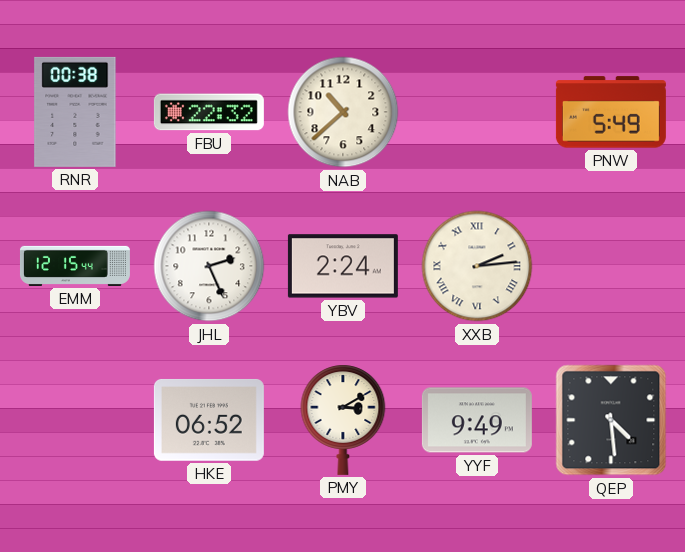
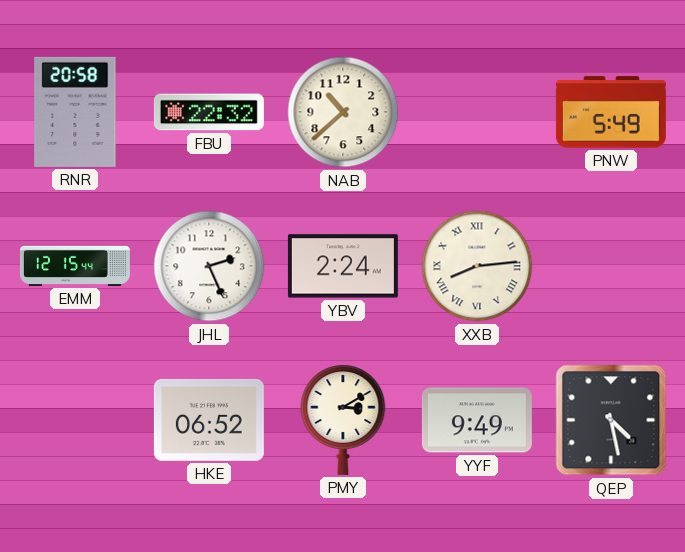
RNR: 00:38 -> 20:58 (75, 112)
XXB: 2:14 -> 8:14 (477, 266)
QEP: 4:29 -> 4:28 (611, 420)
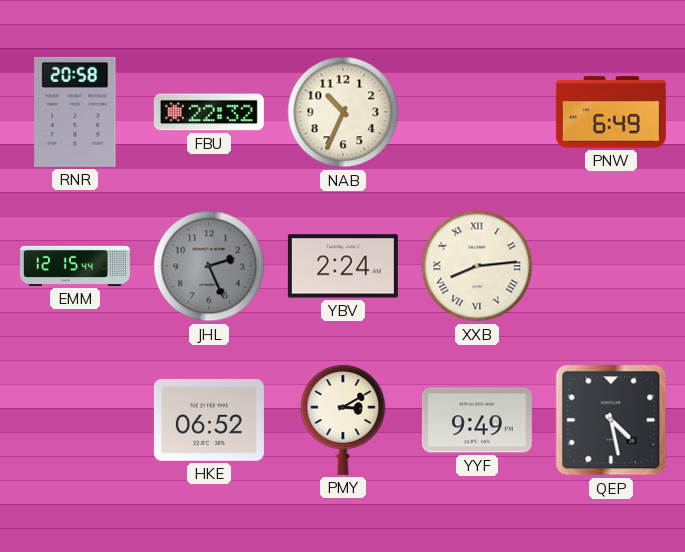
NAB: 10:38 -> 10:34 (343, 112)
PNW: 5:49 -> 6:49 (611, 112)
JHL dial: white -> grey (209, 266)
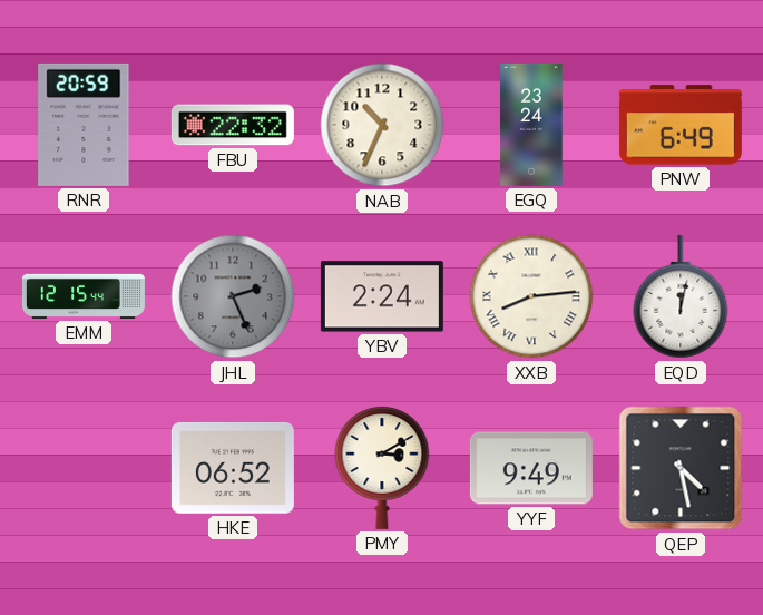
RNR: 20:58 -> 20:59 (84, 125)
EGQ: none -> 23:24 (531, 125)
EQD: none -> 12:02 (681, 296)
